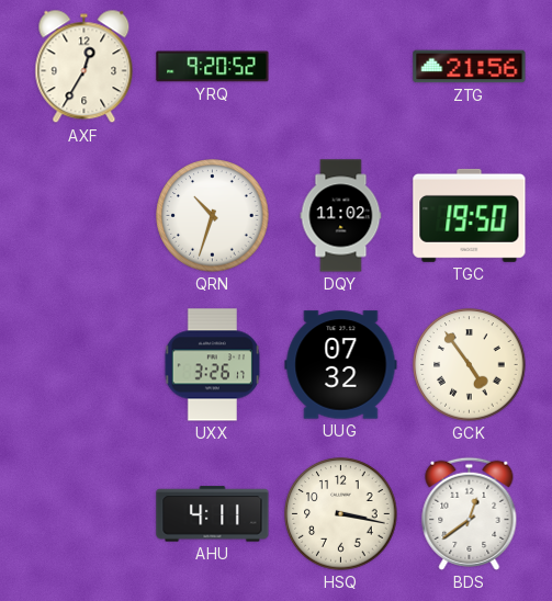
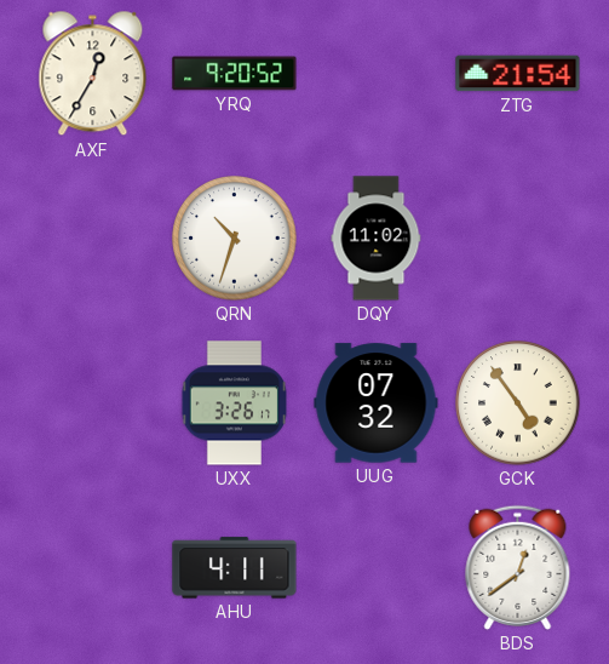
ZTG: 21:56 -> 21:54 (518, 74)
TGC: 19:50 -> none (470, 215)
HSQ: 3:17 -> none (341, 514)
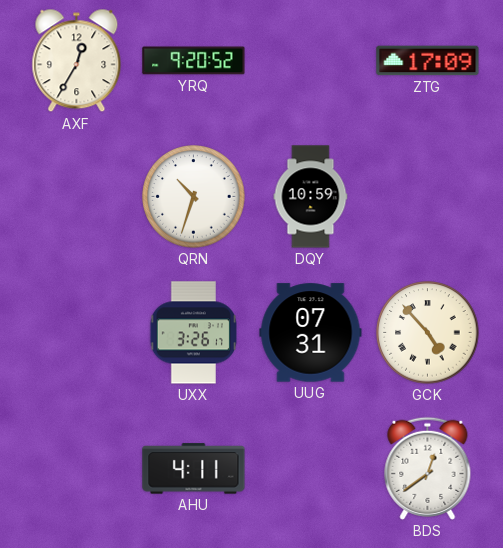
ZTG: 21:54 -> 17:09 (428, 61)
DQY: 11:02 -> 10:59 (311, 197)
UUG: 07:32 -> 07:31 (311, 333)
GCK: 4:54 -> 4:53 (428, 333)
